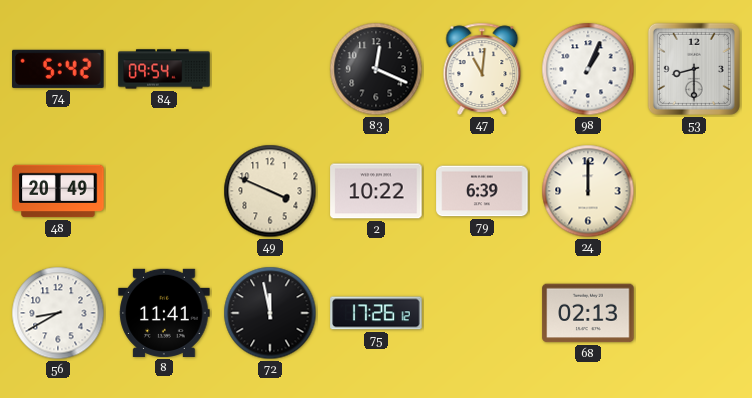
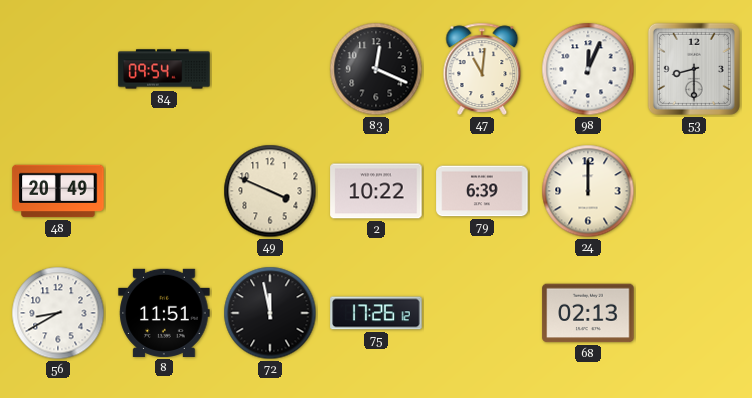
74: 5:42 -> none (58, 69)
98: 1:04 -> 12:04 (588, 69)
8: 11:41 -> 11:51 (164, 313)
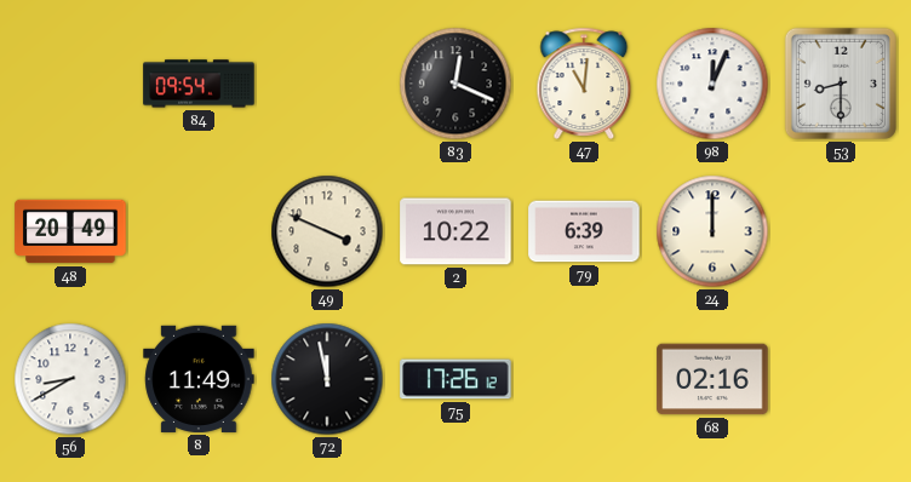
8: 11:51 -> 11:49 (199, 379)
68: 02:13 -> 02:16 (712, 379)
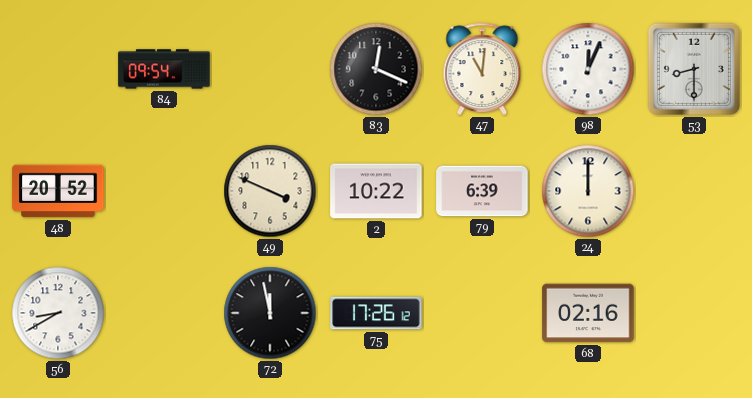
48: 20:49 -> 20:52 (58, 191)
8: 11:49 -> none (199, 379)
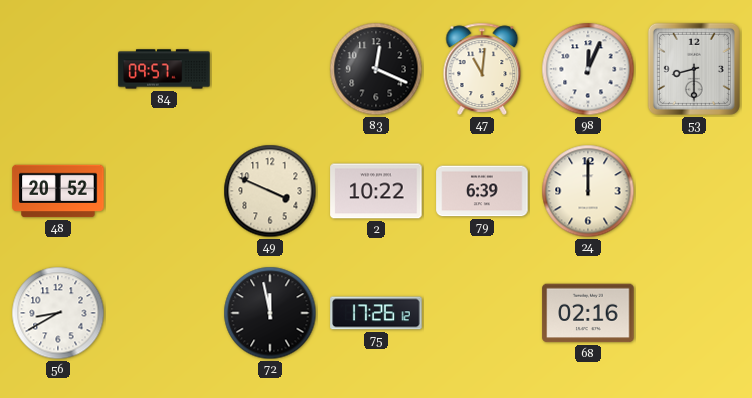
84: 09:54 -> 09:57 (164, 69)
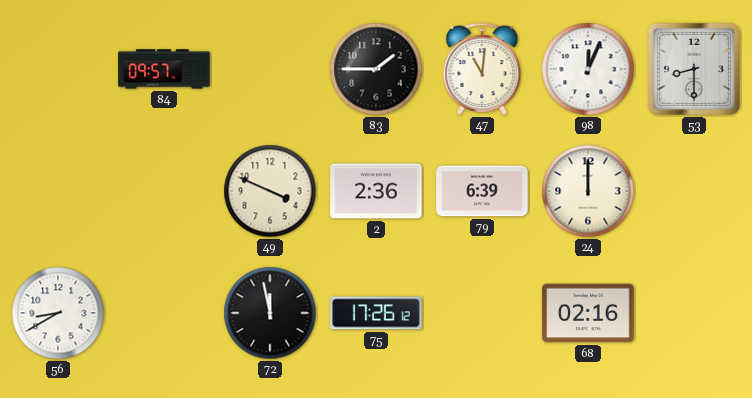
83: 12:19 -> 1:45 (376, 69)
48: 20:52 -> none (58, 191)
2: 10:22 -> 2:36 (376, 191)
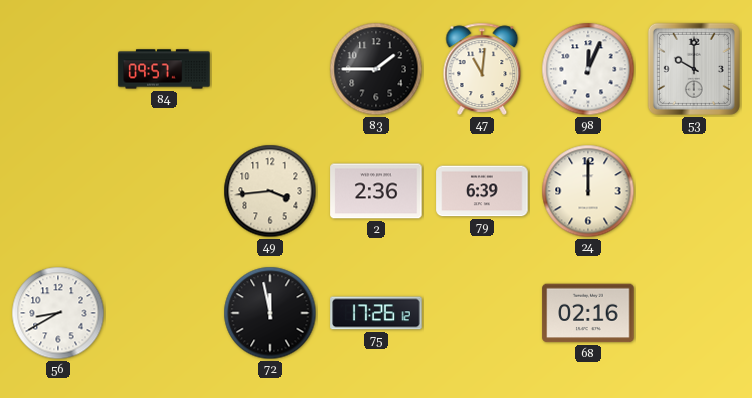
53: 8:30 -> 10:00 (694, 69)
49: 3:49 -> 3:44 (270, 191)
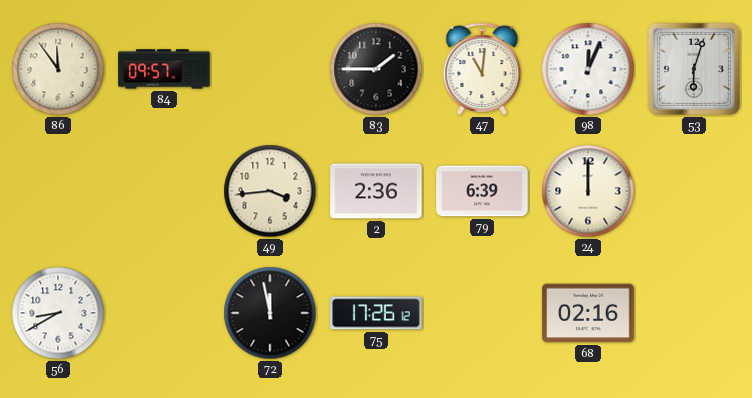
86: none -> 11:54 (58, 69)
53: 10:00 -> 6:03 (694, 69)
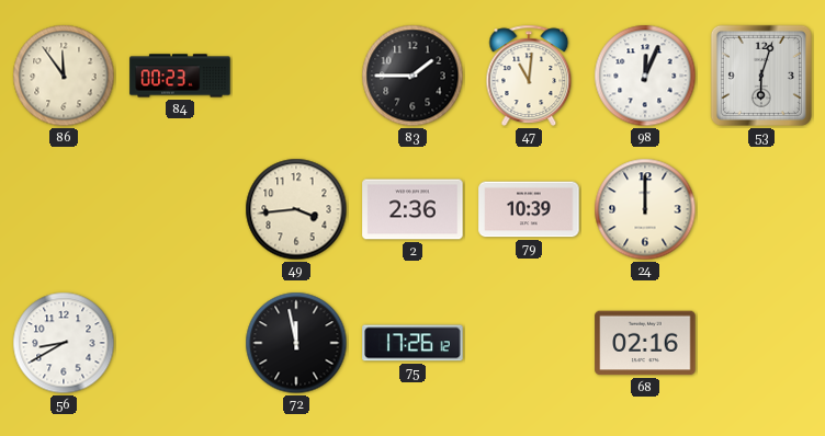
84: 09:57 -> 00:23 (180, 76)
79: 6:39 -> 10:39 (529, 209)
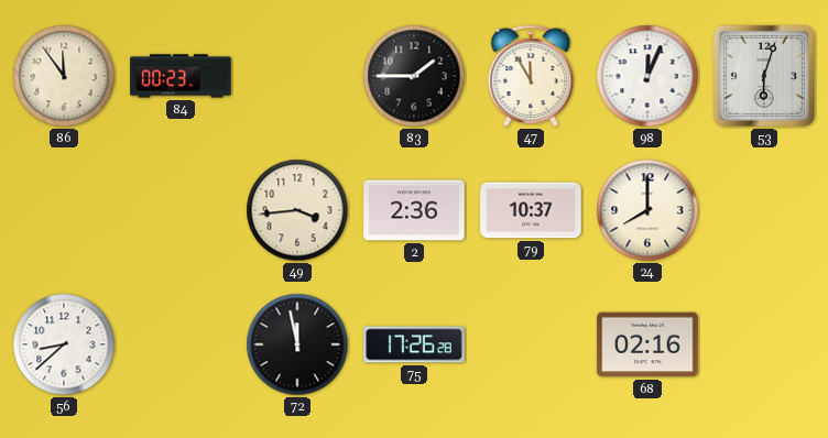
47: 11:01 -> 11:55 (531, 76)
79: 10:39 -> 10:37 (531, 210)
24: 12:00 -> 8:00 (647, 210)
56: 8:40 -> 8:38 (64, 344)
75: 17:26:12 -> 17:26:28 (414, 344)
